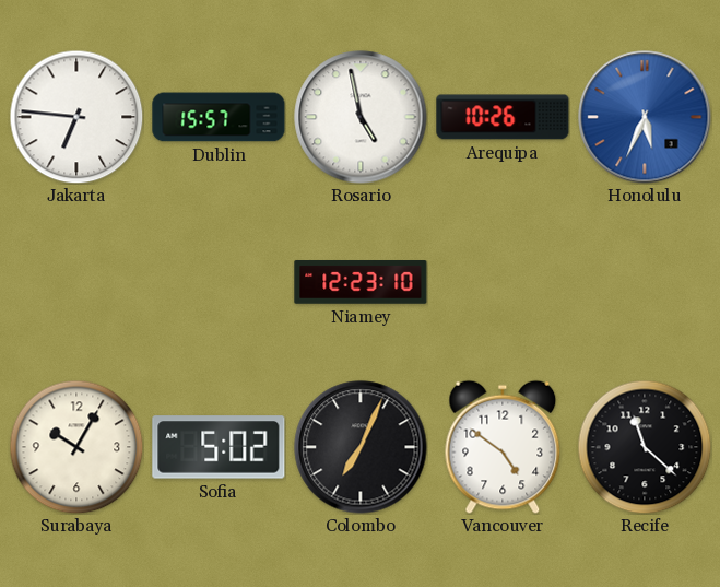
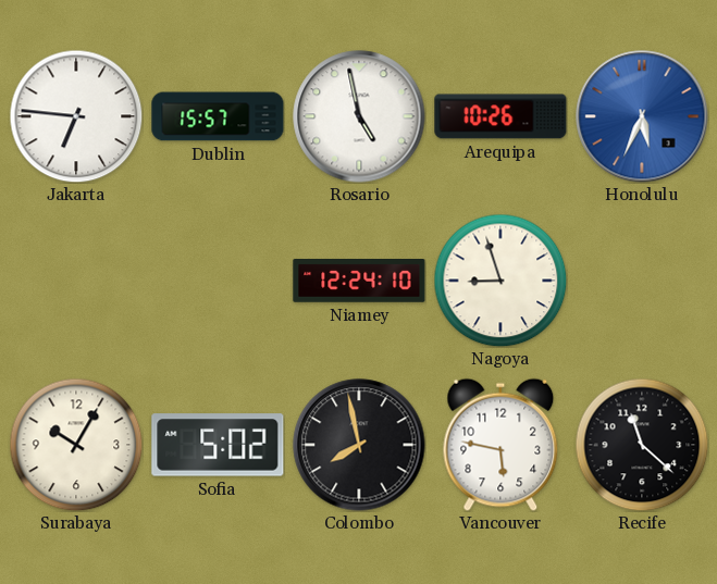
Niamey: 12:23 -> 12:24 (359, 282)
Nagoya: none -> 8:57 (500, 281)
Colombo: 7:04 -> 7:58 (359, 445)
Vancouver: 4:51 -> 5:47 (500, 445)
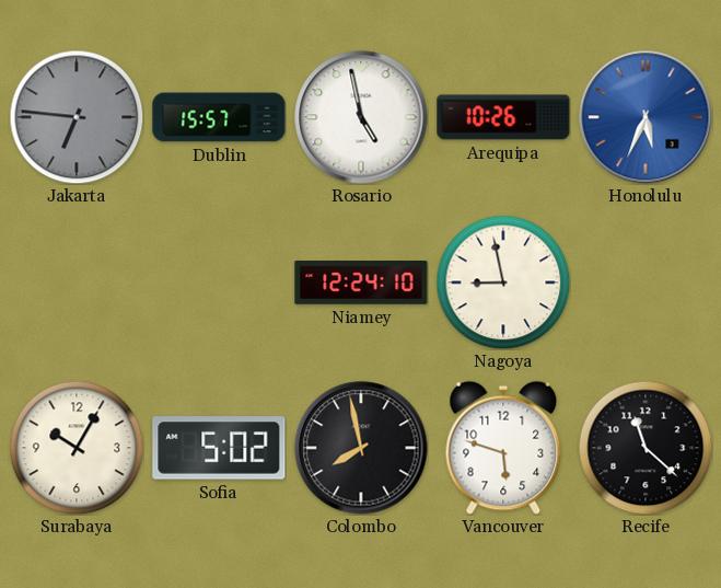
Jakarta dial: white -> grey (77, 117)
Nagoya: 8:57 -> 8:58 (503, 283)
Vancouver: 5:47 -> 5:48 (503, 448)
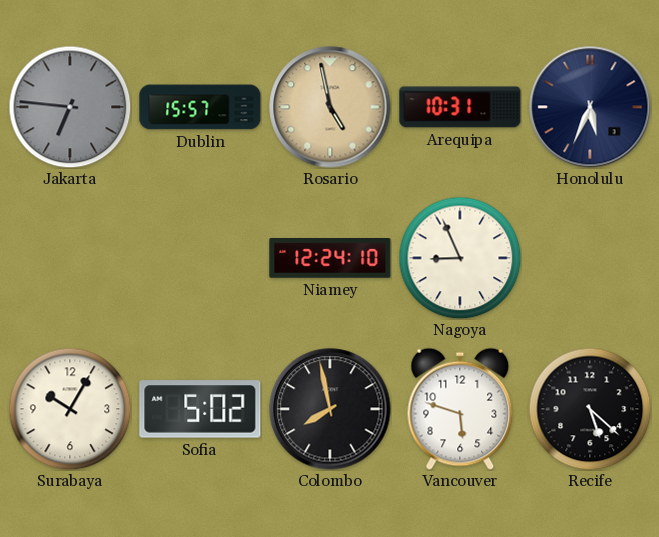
Rosario dial: white -> champagne (330, 107)
Arequipa: 10:26 -> 10:31 (460, 107)
Honolulu dial: blue -> navy (590, 107)
Nagoya: 8:58 -> 8:56 (460, 258)
Recife: 11:22 -> 5:22 (590, 409)
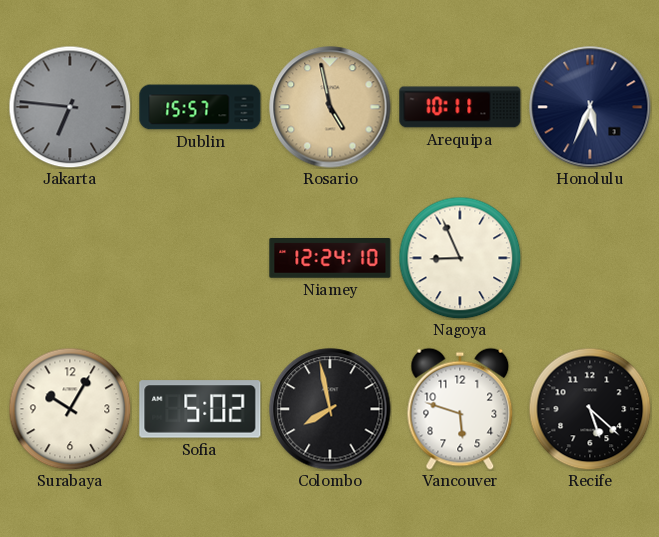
Arequipa: 10:31 -> 10:11 (460, 107)
